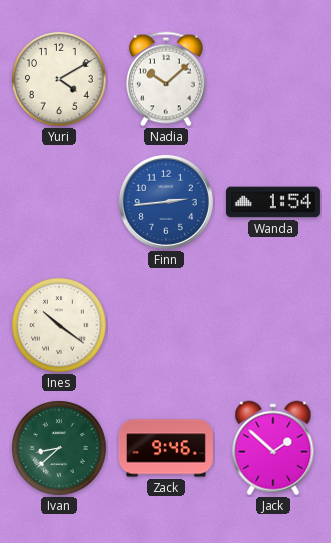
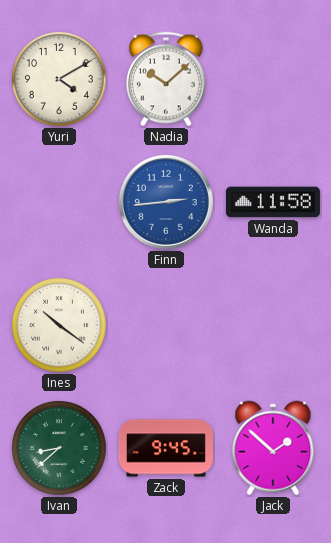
Wanda: 1:54 -> 11:58 (273, 202)
Zack: 9:46 -> 9:45 (166, 448)
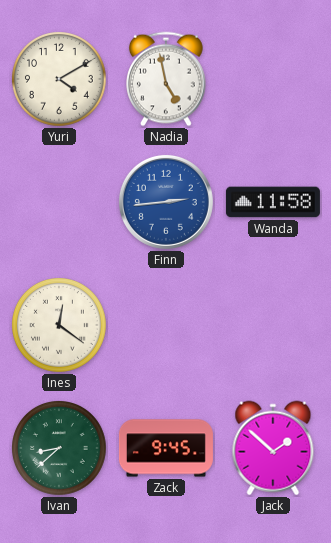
Nadia: 10:08 -> 4:58 (167, 79)
Ines: 10:21 -> 12:21 (60, 326)
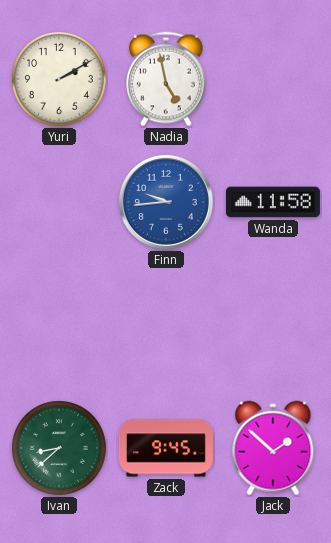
Yuri: 4:10 -> 2:10 (60, 80)
Finn: 2:44 -> 9:44 (166, 202)
Ines: 12:21 -> none (60, 326)
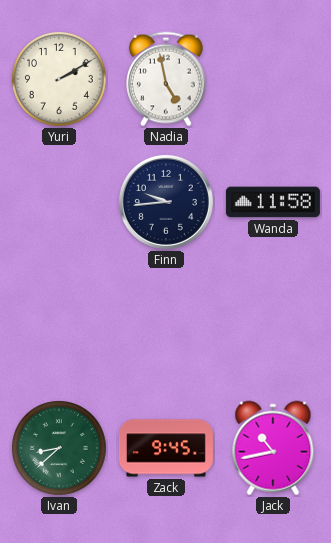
Finn dial: blue -> navy (166, 202)
Jack: 1:52 -> 10:43 (273, 448)
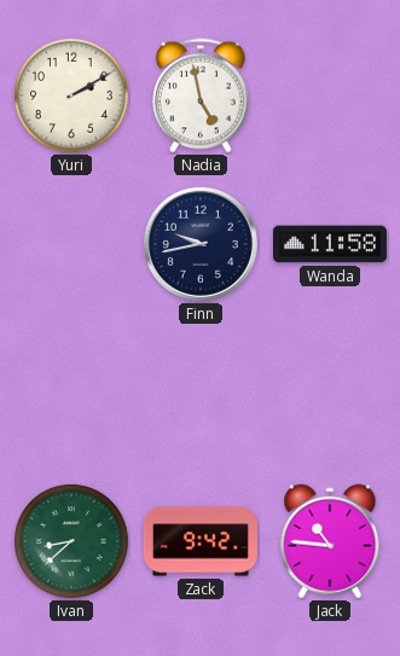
Finn: 9:44 -> 9:43 (201, 244)
Zack: 9:45 -> 9:42 (201, 541)
Jack: 10:43 -> 10:46 (330, 541)
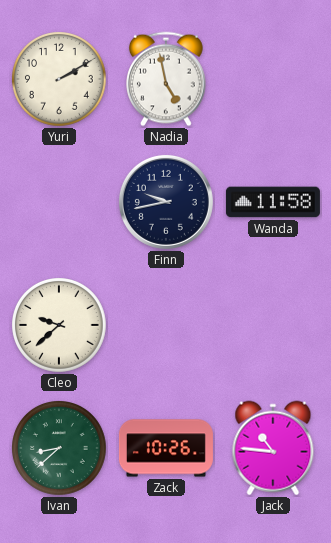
Cleo: none -> 9:38 (60, 326)
Zack: 9:42 -> 10:26 (166, 448)
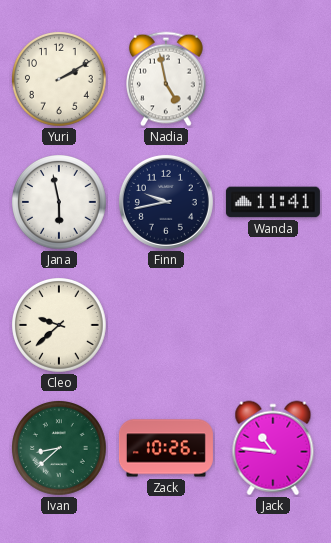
Jana: none -> 5:58 (60, 203)
Wanda: 11:58 -> 11:41 (273, 202)
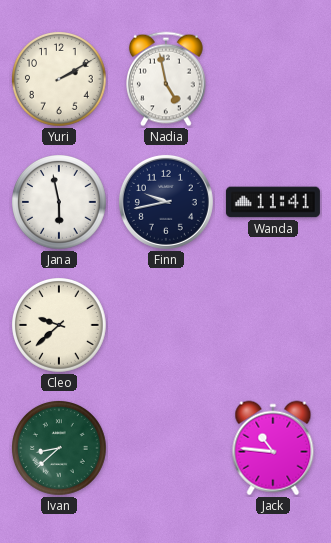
Zack: 10:26 -> none (166, 448)
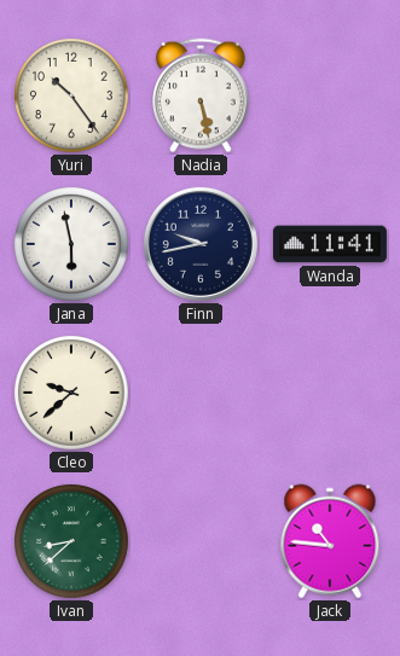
Yuri: 2:10 -> 10:24 (73, 97)
Nadia: 4:58 -> 5:28 (202, 95)
